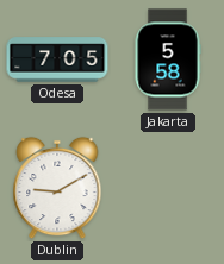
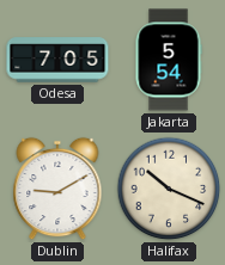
Jakarta: 5:58 -> 5:54 (169, 60)
Halifax: none -> 10:19 (169, 189)
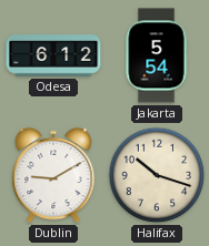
Odesa: 7:05 -> 6:12 (53, 55)
Halifax: 10:19 -> 10:18 (157, 175)
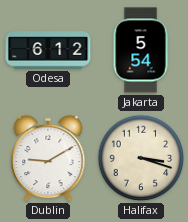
Halifax: 10:18 -> 3:18 (141, 158)
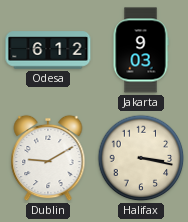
Jakarta: 5:54 -> 9:03 (141, 50)
Halifax: 3:18 -> 3:17 (141, 158)
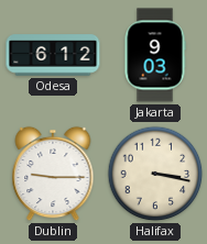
Dublin: 9:10 -> 9:15 (53, 174)
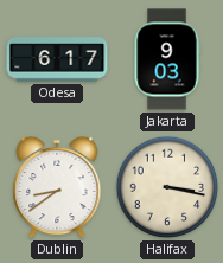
Odesa: 6:12 -> 6:17 (57, 59)
Dublin: 9:15 -> 8:39 (57, 187)
